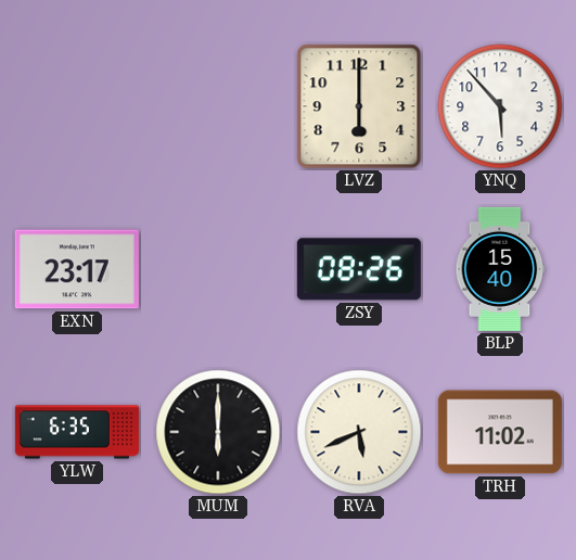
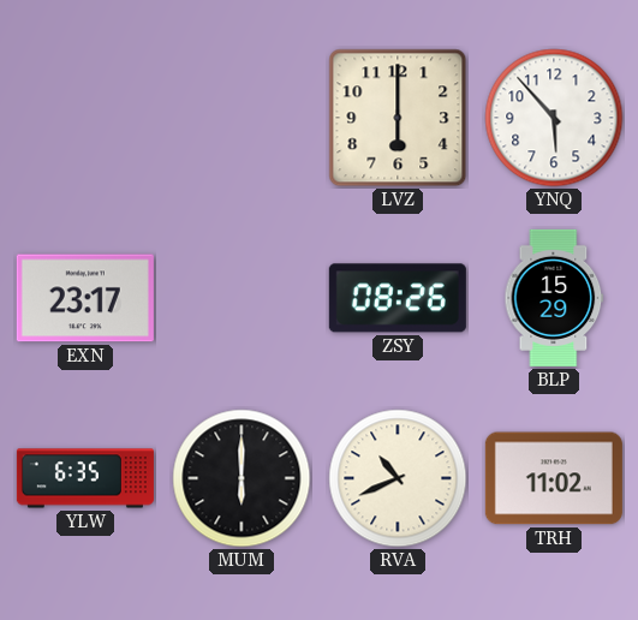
BLP: 15:40 -> 15:29 (554, 298)
RVA: 5:41 -> 10:41 (398, 478)
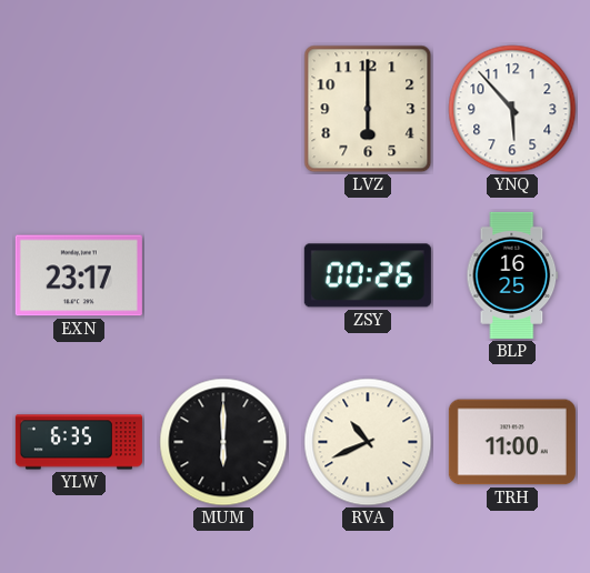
ZSY: 08:26 -> 00:26 (368, 275)
BLP: 15:29 -> 16:25 (512, 275)
TRH: 11:02 -> 11:00 (512, 442)
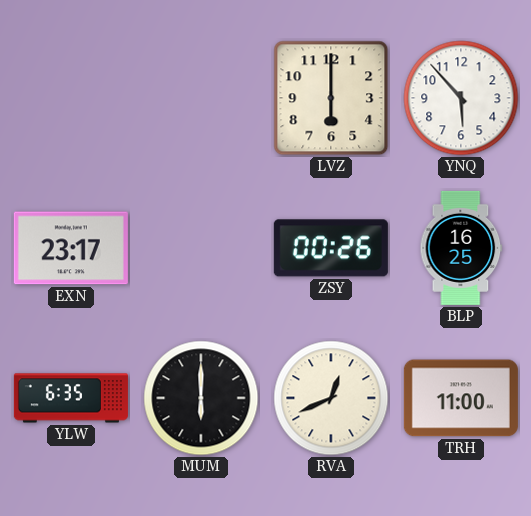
RVA: 10:41 -> 12:41 (331, 398)
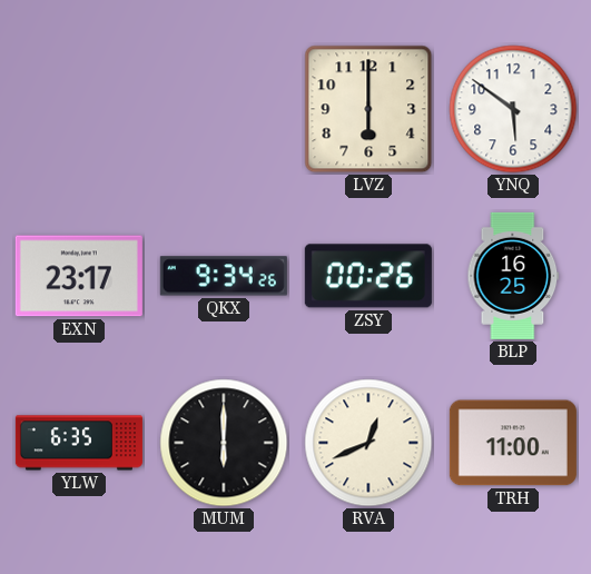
YNQ: 5:53 -> 5:51 (513, 109)
QKX: none -> 9:34 (224, 276)
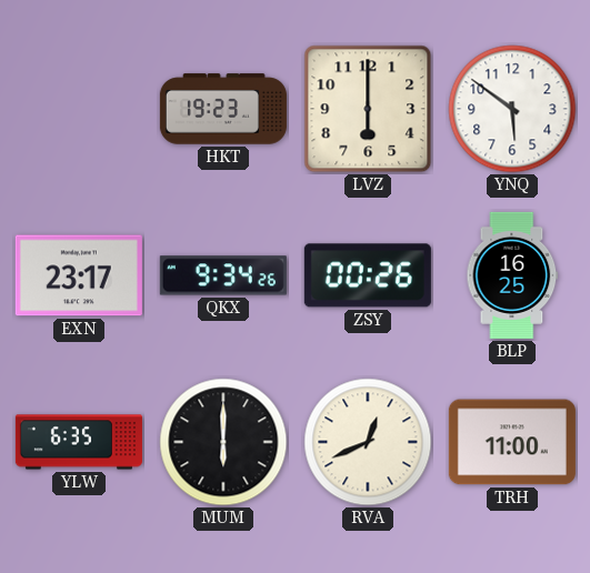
HKT: none -> 19:23 (223, 109)
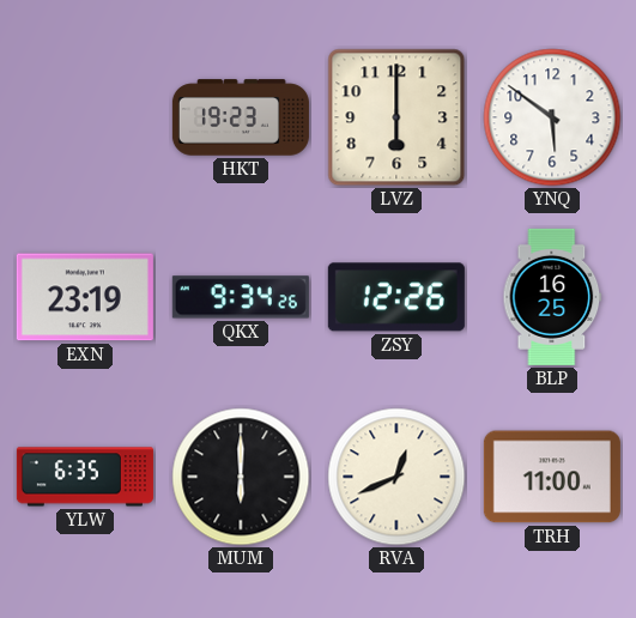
EXN: 23:17 -> 23:19 (85, 297)
ZSY: 00:26 -> 12:26 (396, 297)
